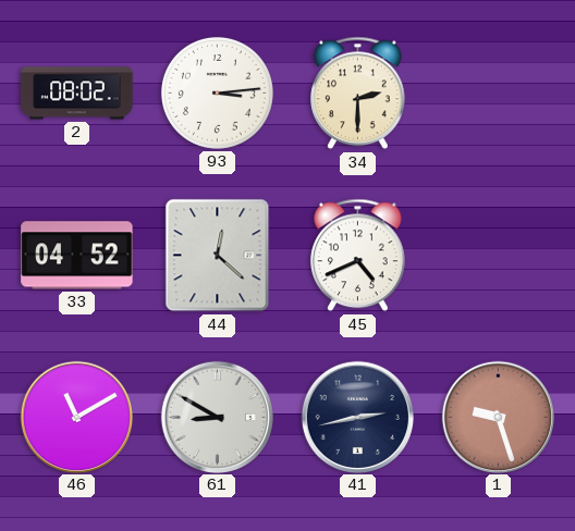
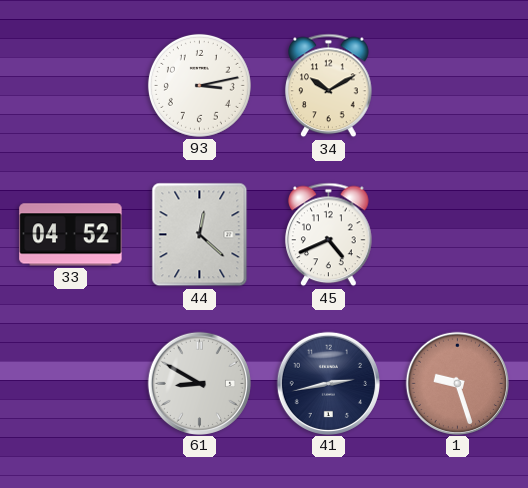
2: 08:02 -> none (77, 94)
93: 3:14 -> 3:13 (199, 85)
34: 2:30 -> 10:10 (329, 86)
46: 11:10 -> none (76, 417)
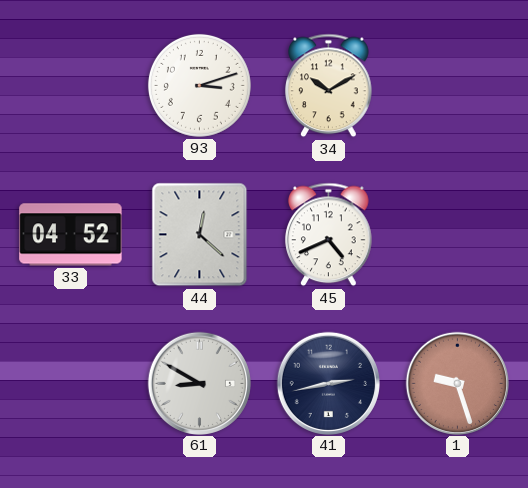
93: 3:13 -> 3:12 (199, 85)
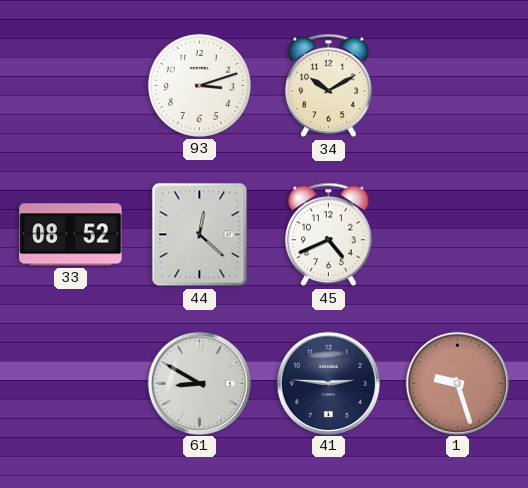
33: 04:52 -> 08:52 (71, 235)
41: 2:43 -> 2:46 (328, 383)
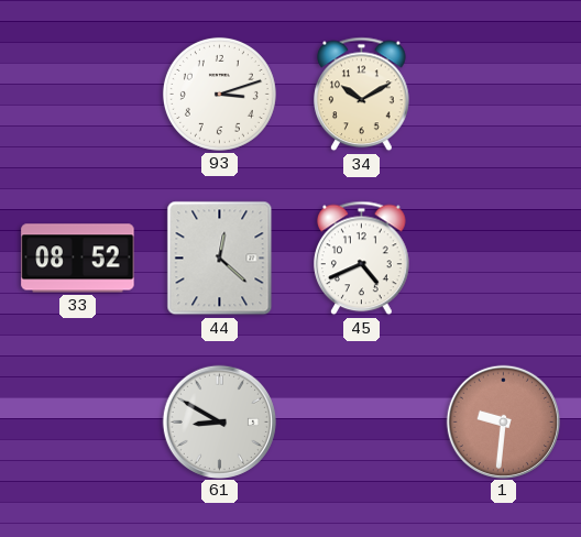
41: 2:46 -> none (328, 383)
1: 9:27 -> 9:31 (503, 421)
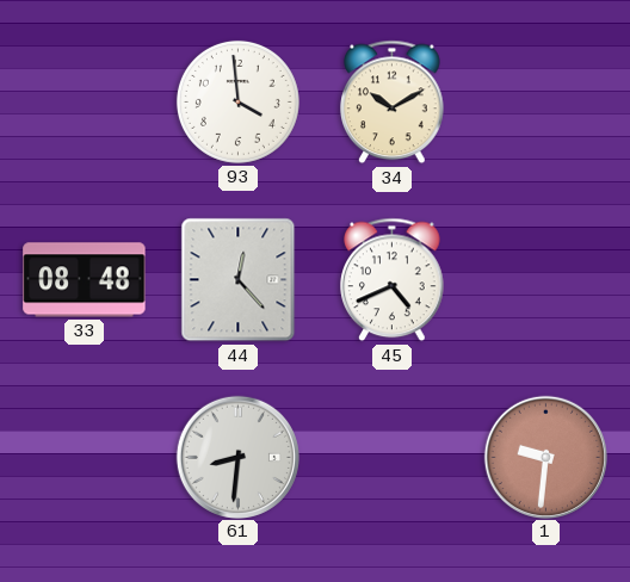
93: 3:12 -> 3:59 (237, 101)
33: 08:52 -> 08:48 (85, 280)
44: 12:22 -> 12:23 (239, 280)
61: 8:50 -> 8:31 (237, 457)
